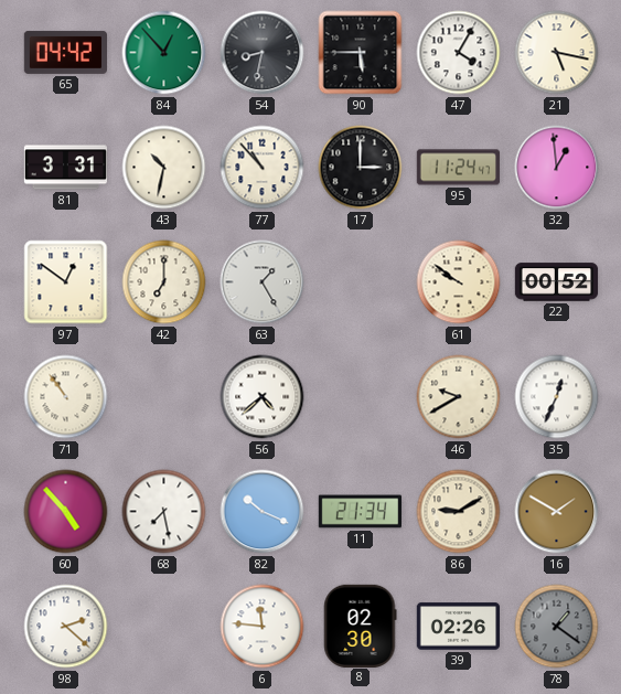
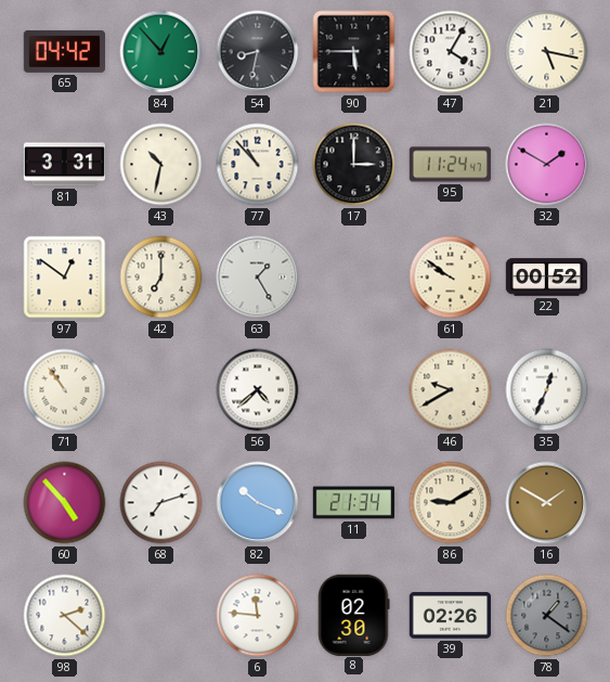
32: 12:59 -> 1:50 (547, 165)
68: 7:28 -> 7:12 (161, 503)
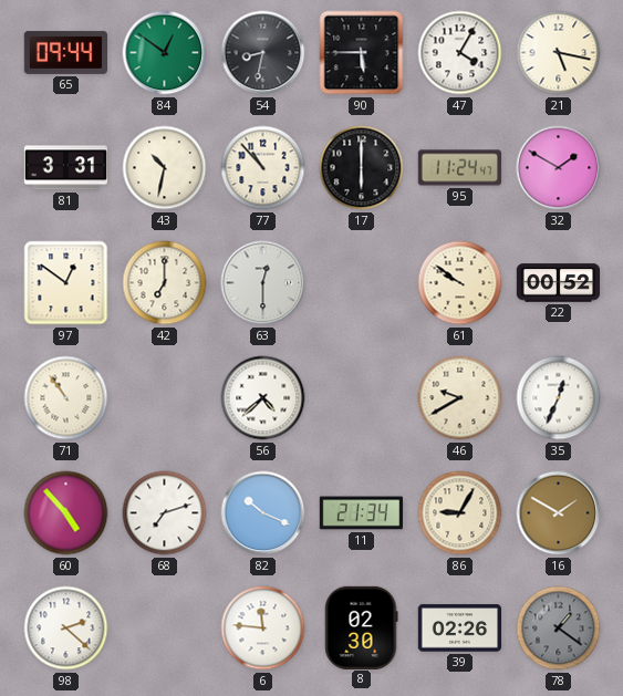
65: 04:42 -> 09:44 (65, 52)
84: 12:53 -> 12:51 (165, 53)
17: 3:00 -> 6:00 (362, 168)
63: 1:25 -> 12:30 (263, 283)
86: 9:10 -> 9:05 (460, 513)
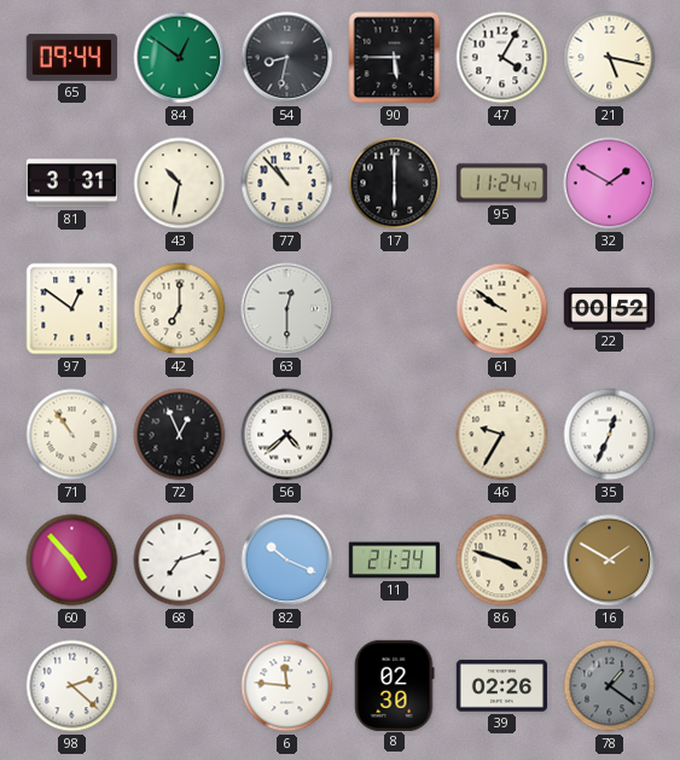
72: none -> 12:56 (180, 435)
46: 9:40 -> 9:35 (502, 435)
86: 9:05 -> 3:48 (502, 561)
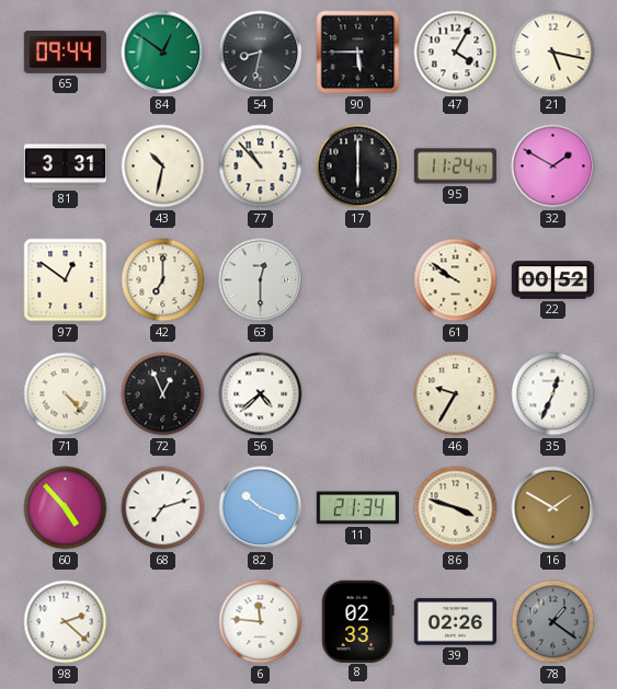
71: 10:54 -> 4:23 (66, 394)
8: 02:30 -> 02:33 (358, 621)
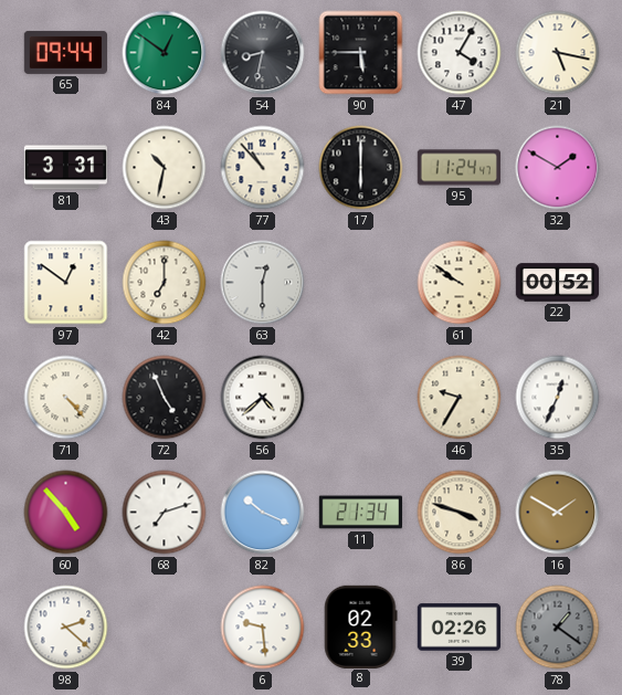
72: 12:56 -> 4:56 (165, 398)
6: 11:46 -> 9:29 (263, 628)
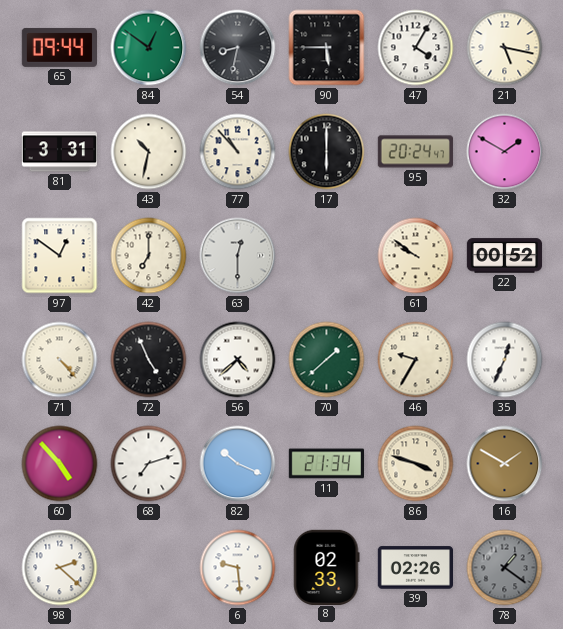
95: 11:24 -> 20:24 (415, 152)
70: none -> 1:38 (327, 360)
